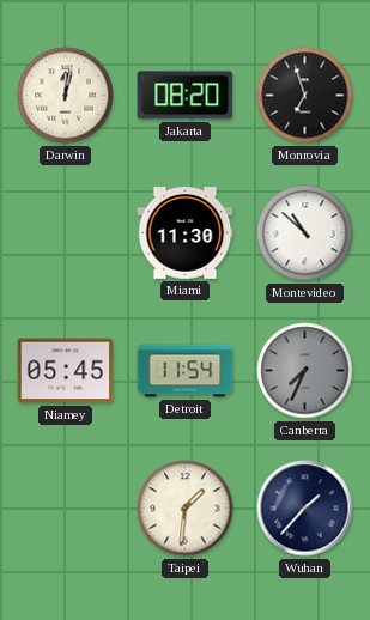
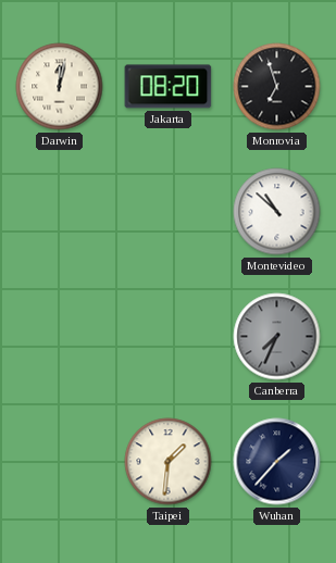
Miami: 11:30 -> none (186, 233)
Niamey: 05:45 -> none (66, 371)
Detroit: 11:54 -> none (186, 371)
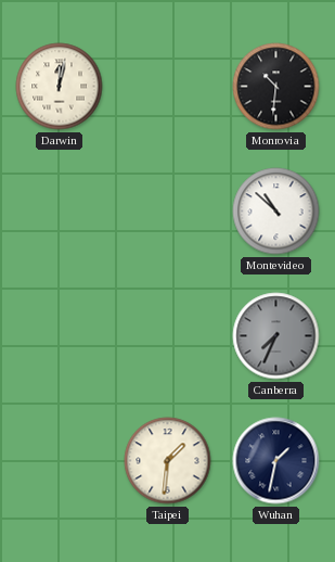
Jakarta: 08:20 -> none (169, 87)
Monrovia: 6:57 -> 10:31 (276, 87)
Wuhan: 1:37 -> 1:32 (276, 461)
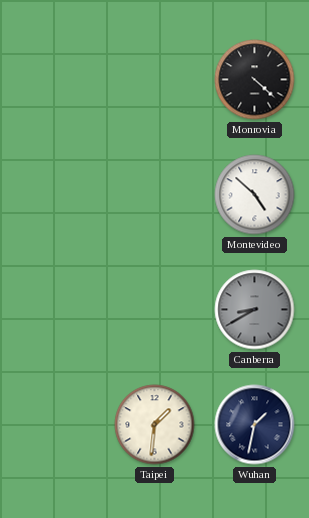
Darwin: 12:02 -> none (60, 87)
Monrovia: 10:31 -> 4:22 (255, 80)
Montevideo: 10:52 -> 4:52 (255, 195)
Canberra: 7:34 -> 8:40 (255, 310)
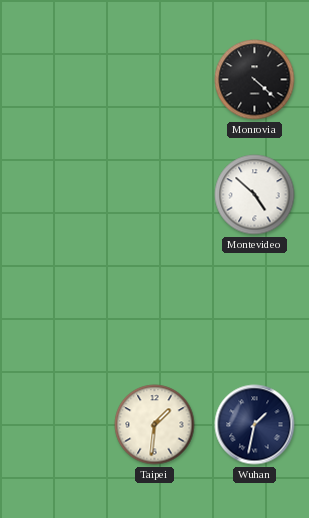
Canberra: 8:40 -> none (255, 310)
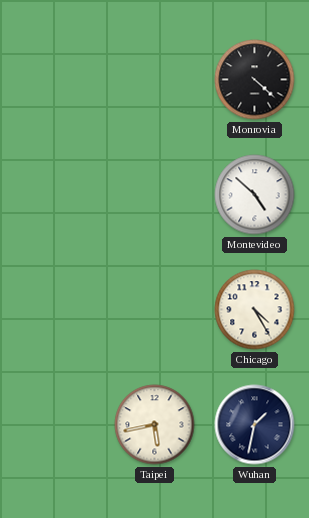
Chicago: none -> 4:25 (255, 310)
Taipei: 1:31 -> 5:43 (155, 425)
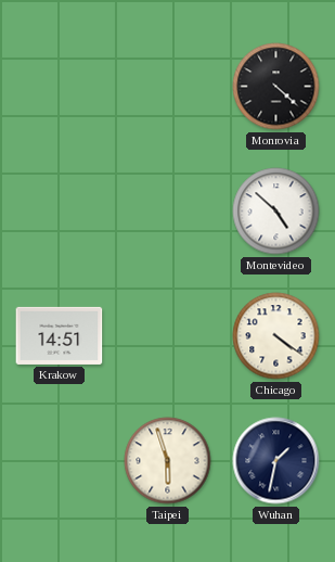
Krakow: none -> 14:51 (60, 335)
Chicago: 4:25 -> 4:21 (276, 336)
Taipei: 5:43 -> 5:57 (168, 461)
